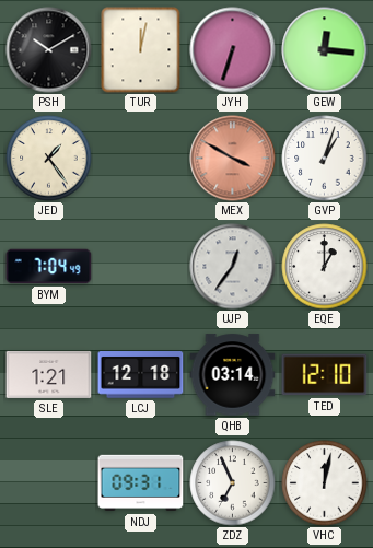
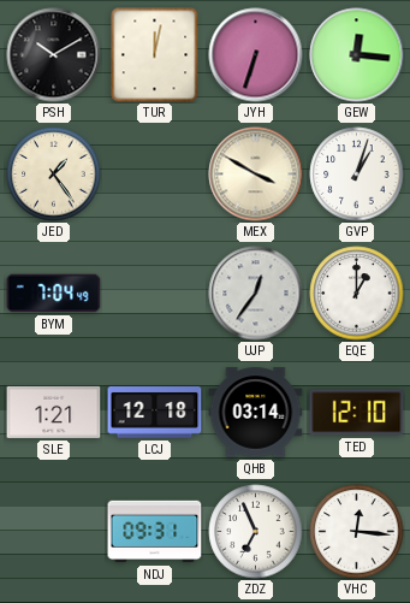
MEX dial: salmon -> cream (256, 175)
VHC: 12:02 -> 12:16 (357, 532)
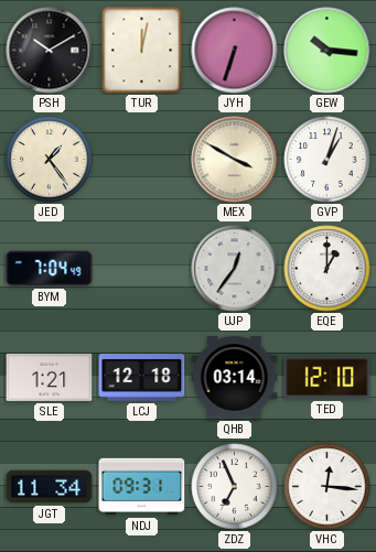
GEW: 12:16 -> 10:16 (327, 51)
JGT: none -> 11:34 (50, 487)
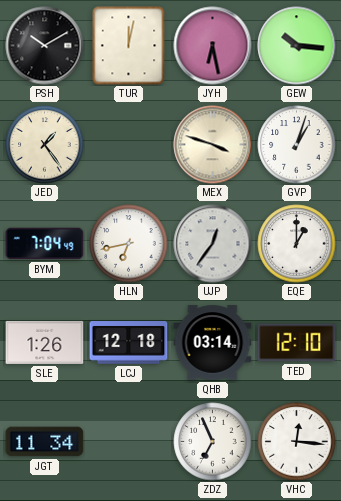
JYH: 6:33 -> 6:28 (213, 46)
MEX: 3:50 -> 3:48 (213, 145)
HLN: none -> 6:43 (129, 244)
SLE: 1:21 -> 1:26 (45, 342)
NDJ: 09:31 -> none (142, 487)
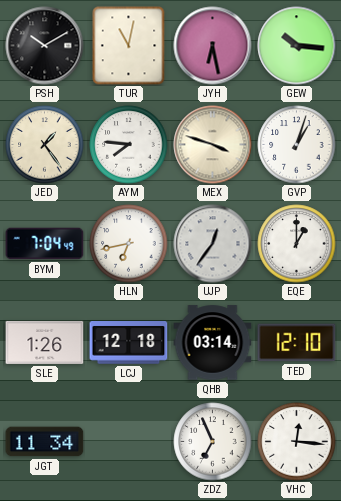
TUR: 12:02 -> 11:02 (129, 46)
AYM: none -> 7:46 (129, 145)
